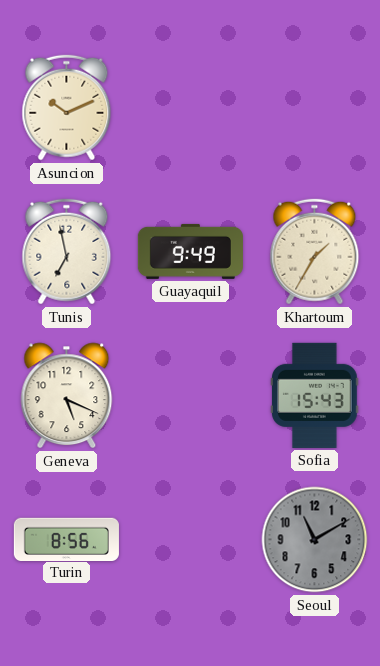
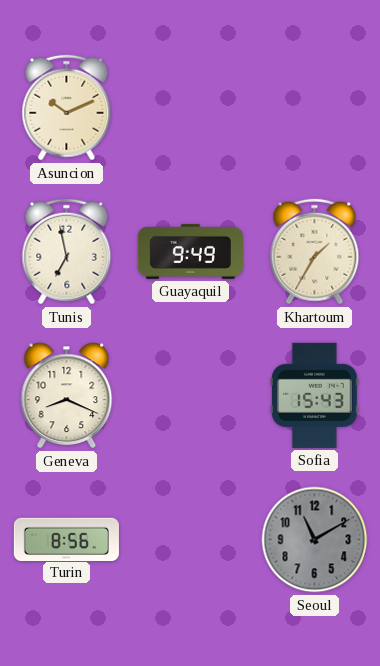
Geneva: 5:19 -> 8:19 (67, 396)
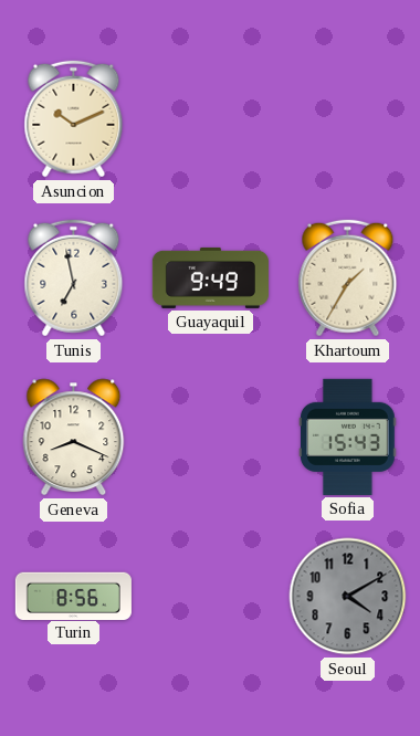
Seoul: 11:10 -> 4:10 (348, 597)
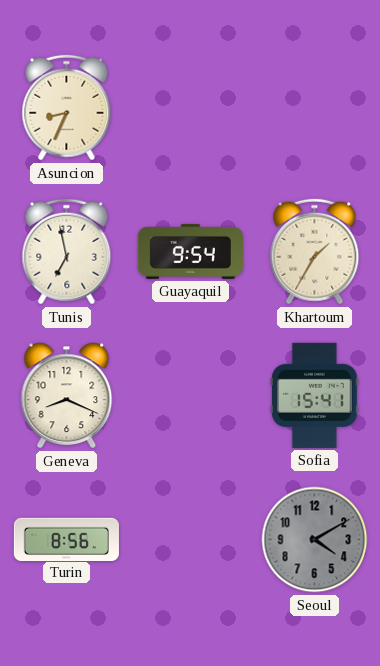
Asuncion: 10:11 -> 8:34 (67, 108)
Guayaquil: 9:49 -> 9:54 (190, 251)
Sofia: 15:43 -> 15:41 (315, 395)
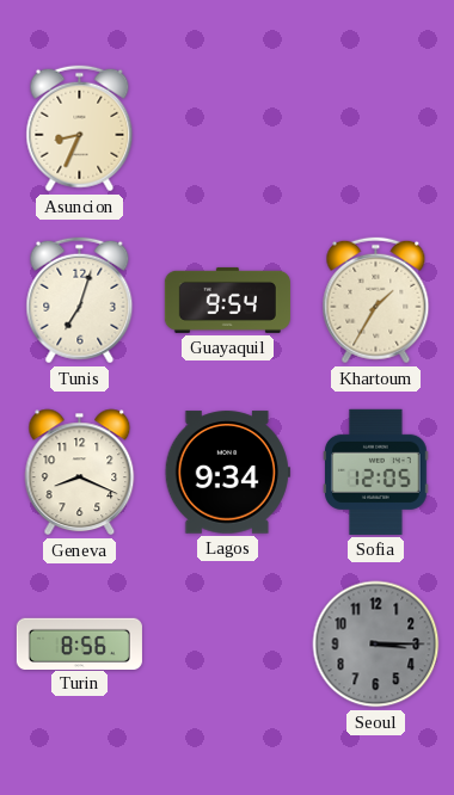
Tunis: 6:58 -> 7:03 (80, 301)
Lagos: none -> 9:34 (227, 473)
Sofia: 15:41 -> 12:05 (376, 472)
Seoul: 4:10 -> 3:15 (376, 645)
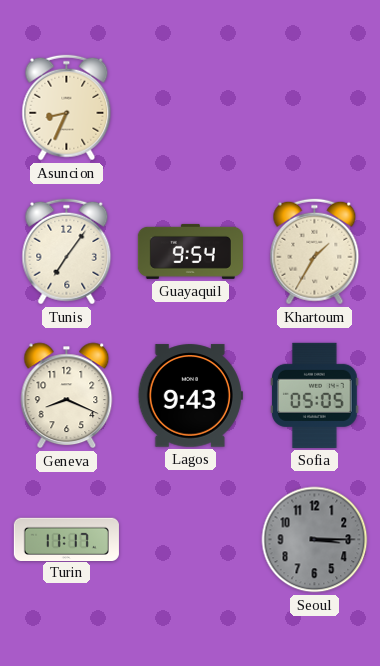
Tunis: 7:03 -> 7:06 (67, 252)
Lagos: 9:34 -> 9:43 (190, 396)
Sofia: 12:05 -> 05:05 (315, 395)
Turin: 8:56 -> 11:17 (66, 539)
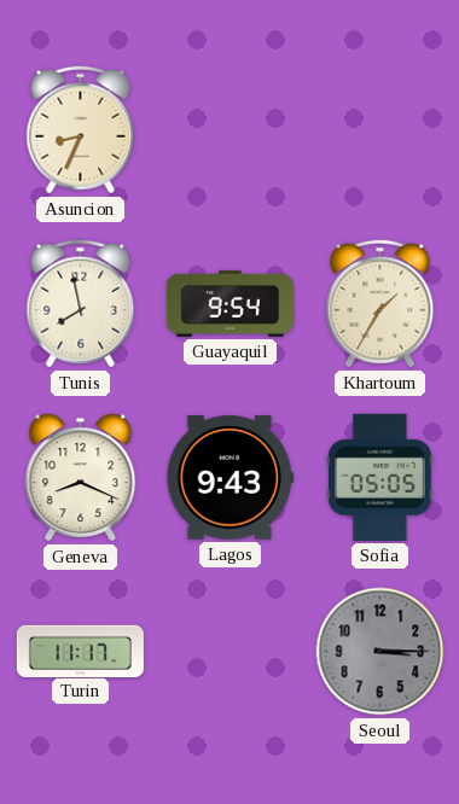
Tunis: 7:06 -> 7:58 (81, 304)
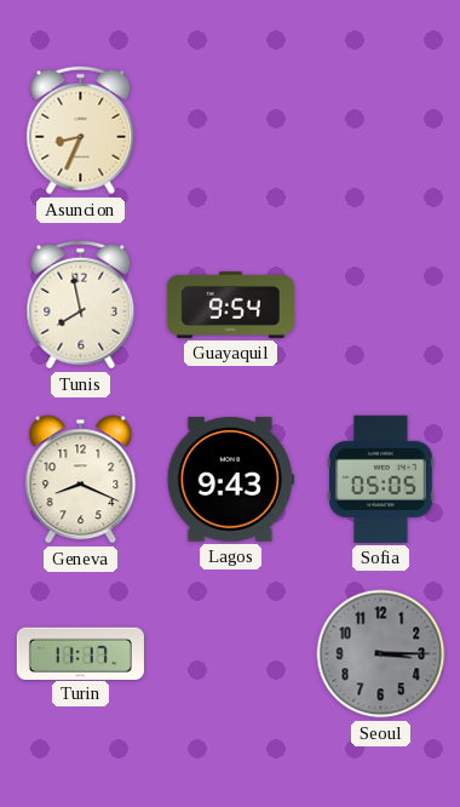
Khartoum: 1:35 -> none (380, 304)
